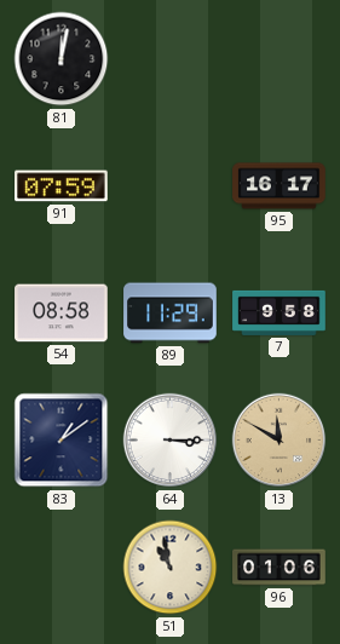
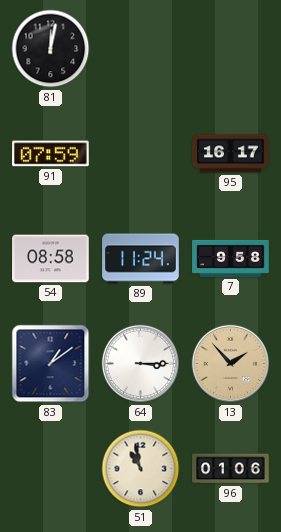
89: 11:29 -> 11:24 (141, 259)
13: 11:50 -> 1:53 (231, 364)
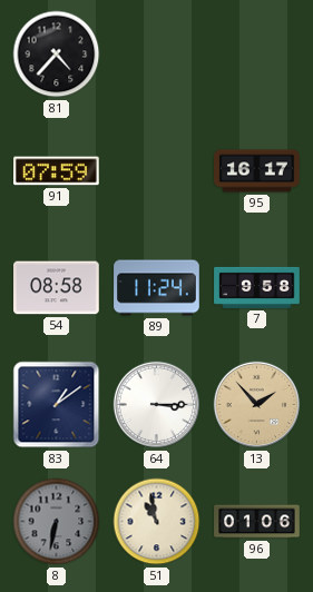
81: 12:02 -> 4:37 (57, 55)
8: none -> 6:32 (57, 522)
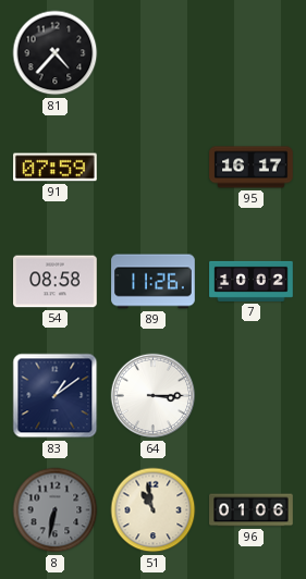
89: 11:24 -> 11:26 (154, 282)
7: 9:58 -> 10:02 (252, 281)
13: 1:53 -> none (257, 405)
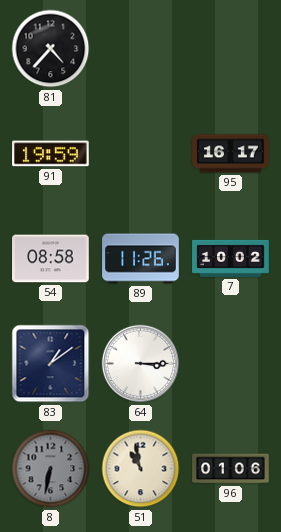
91: 07:59 -> 19:59 (51, 154)
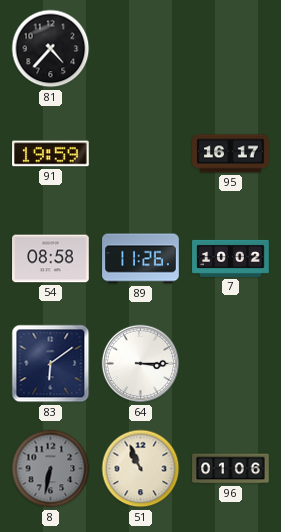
83: 1:09 -> 6:09 (51, 364)
51: 10:58 -> 10:56 (141, 469)
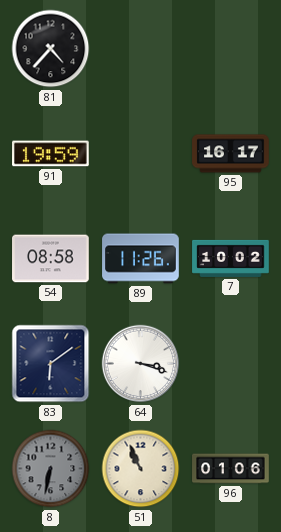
64: 3:15 -> 3:18 (141, 364)
